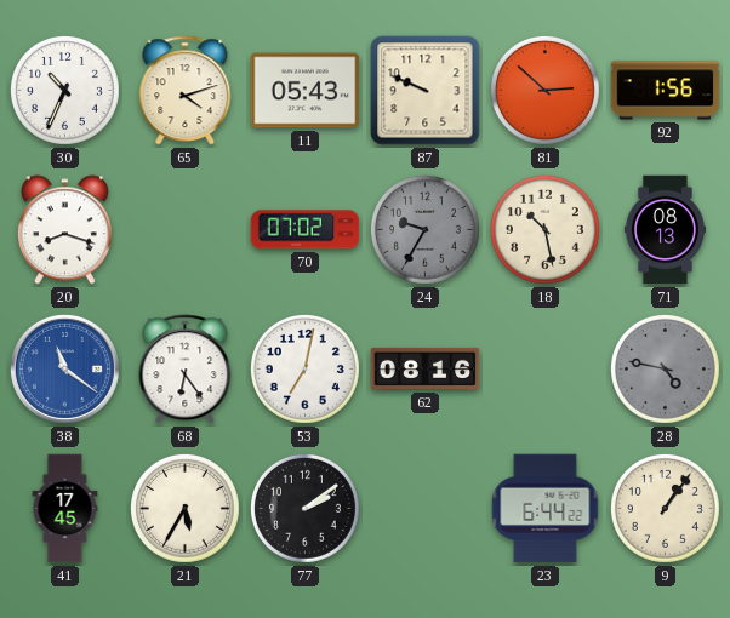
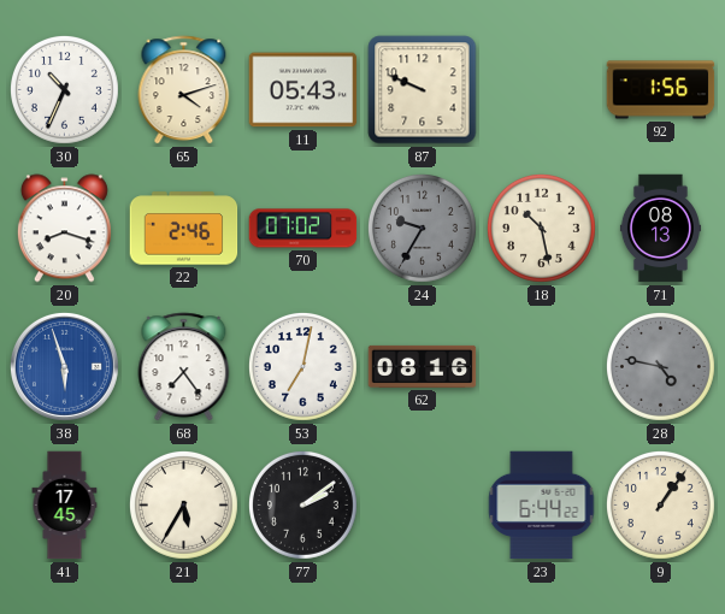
81: 2:52 -> none (544, 90)
22: none -> 2:46 (184, 229)
38: 11:21 -> 5:57 (64, 366)
68: 6:24 -> 7:24 (184, 367)
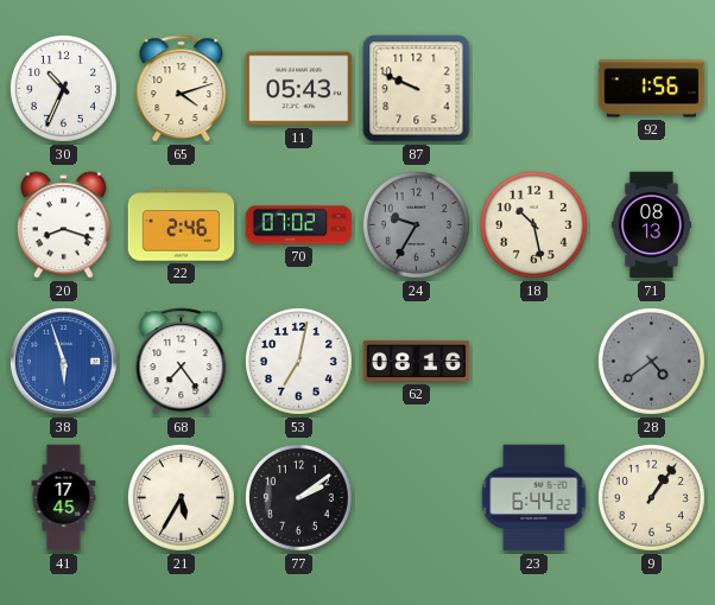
28: 4:47 -> 4:39 (651, 361)
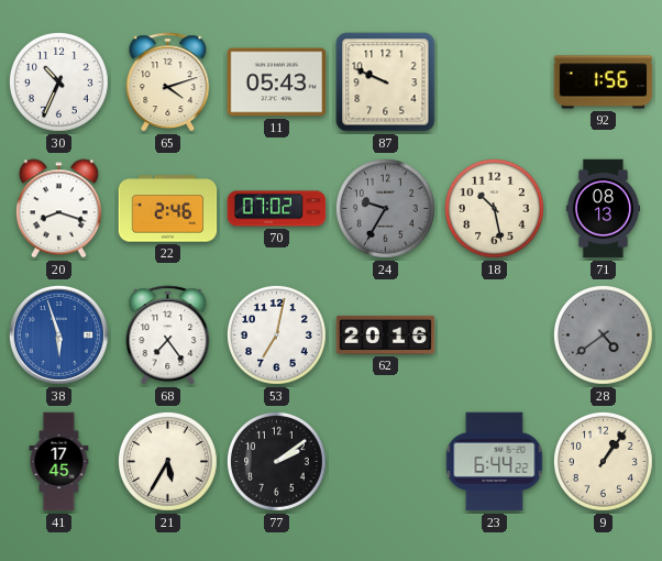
62: 08:16 -> 20:16 (386, 334)
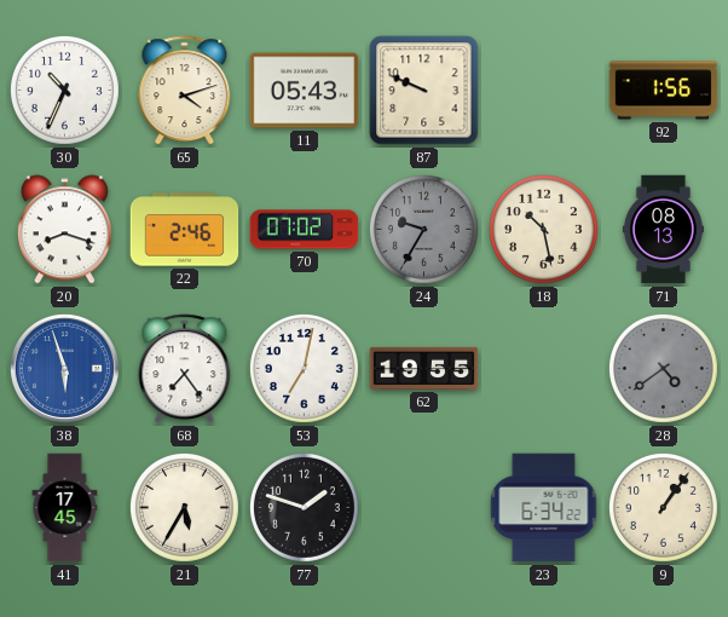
62: 20:16 -> 19:55 (424, 368)
77: 2:09 -> 1:48 (304, 507)
23: 6:44 -> 6:34 (544, 508)
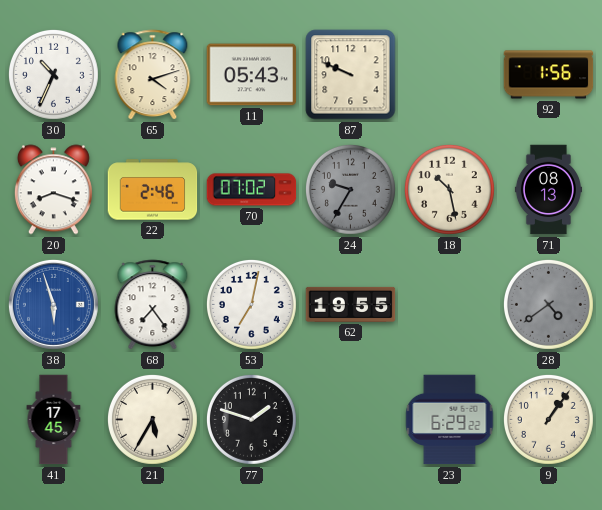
23: 6:34 -> 6:29 (450, 420)
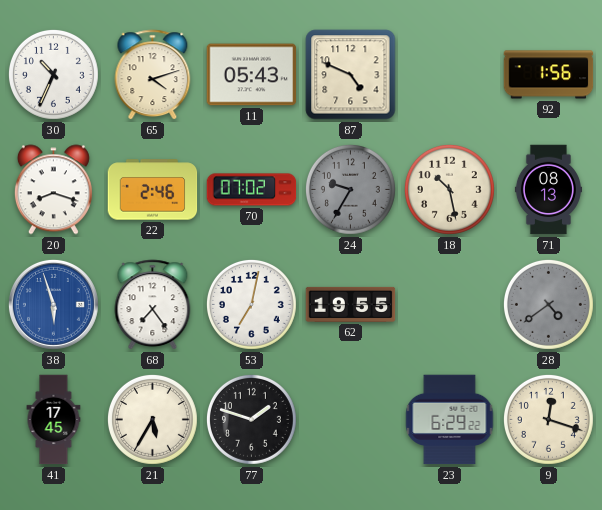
87: 9:49 -> 4:49 (351, 75)
9: 1:06 -> 12:18 (548, 419)
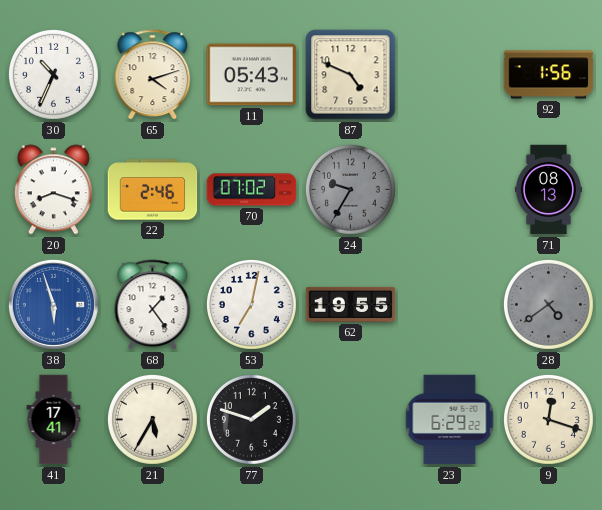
18: 10:28 -> none (449, 189)
68: 7:24 -> 1:24 (153, 305)
41: 17:45 -> 17:41 (54, 420)
